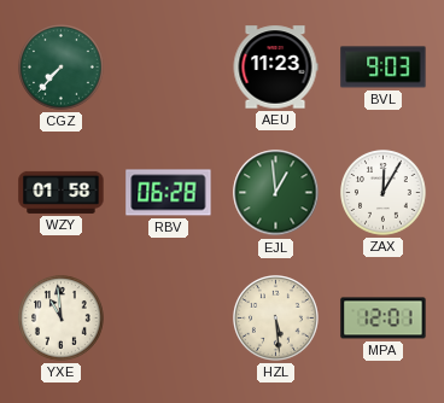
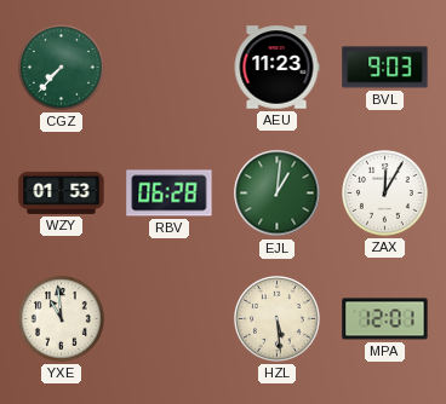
WZY: 01:58 -> 01:53 (62, 192)
EJL: 12:59 -> 1:01 (278, 194)
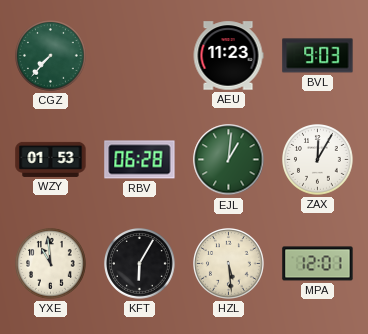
KFT: none -> 6:05 (140, 264)
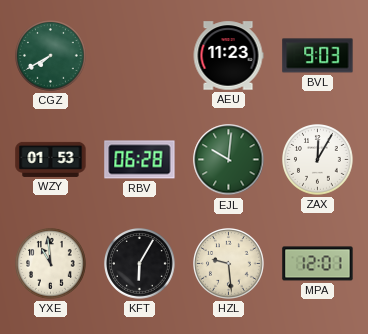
CGZ: 7:37 -> 7:40 (51, 56)
EJL: 1:01 -> 10:01 (229, 160)
HZL: 5:29 -> 9:29 (229, 264)
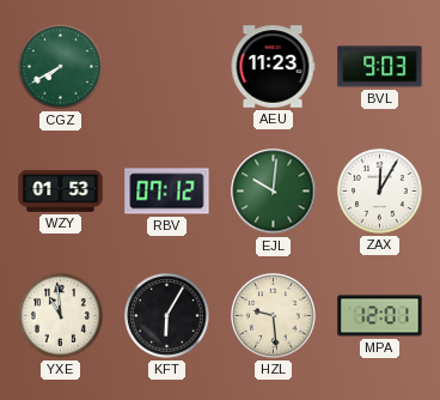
RBV: 06:28 -> 07:12 (167, 192)
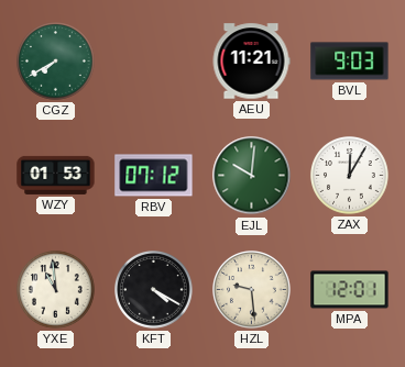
AEU: 11:23 -> 11:21 (251, 62)
KFT: 6:05 -> 4:20 (154, 290)
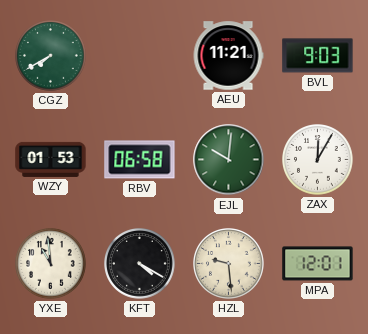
RBV: 07:12 -> 06:58 (140, 160)
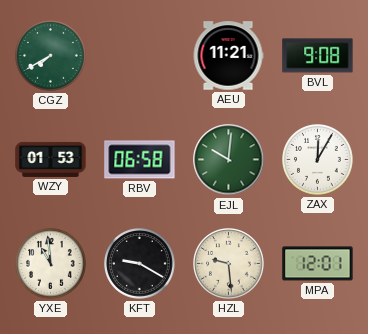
BVL: 9:03 -> 9:08 (318, 56)
KFT: 4:20 -> 9:20 (140, 264)
